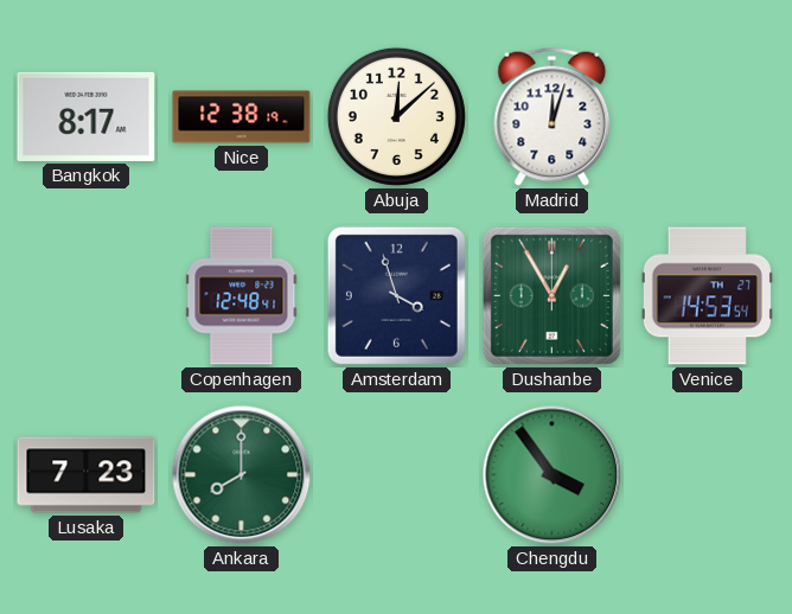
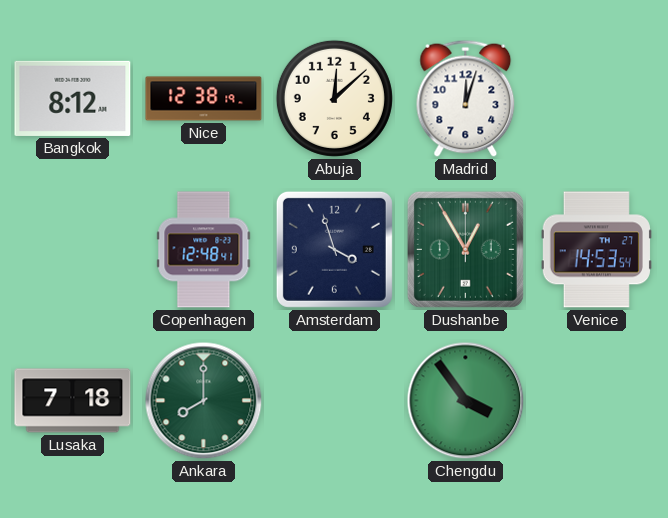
Bangkok: 8:17 -> 8:12 (73, 98)
Lusaka: 7:23 -> 7:18 (73, 401)
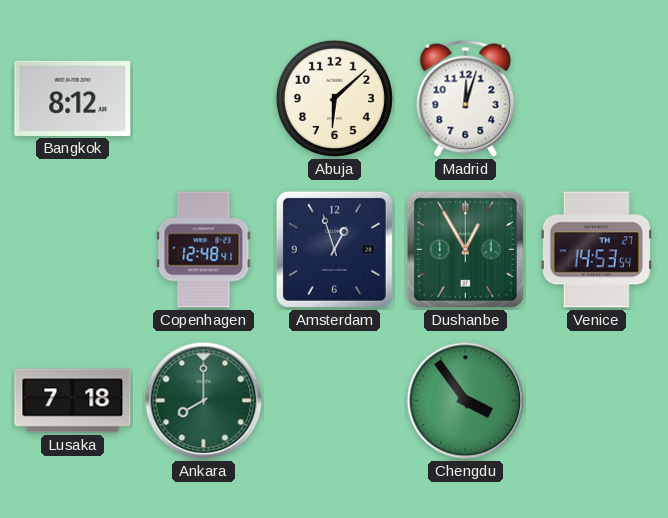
Nice: 12:38 -> none (204, 99)
Abuja: 12:08 -> 6:08 (334, 98)
Amsterdam: 3:57 -> 12:57 (334, 249)
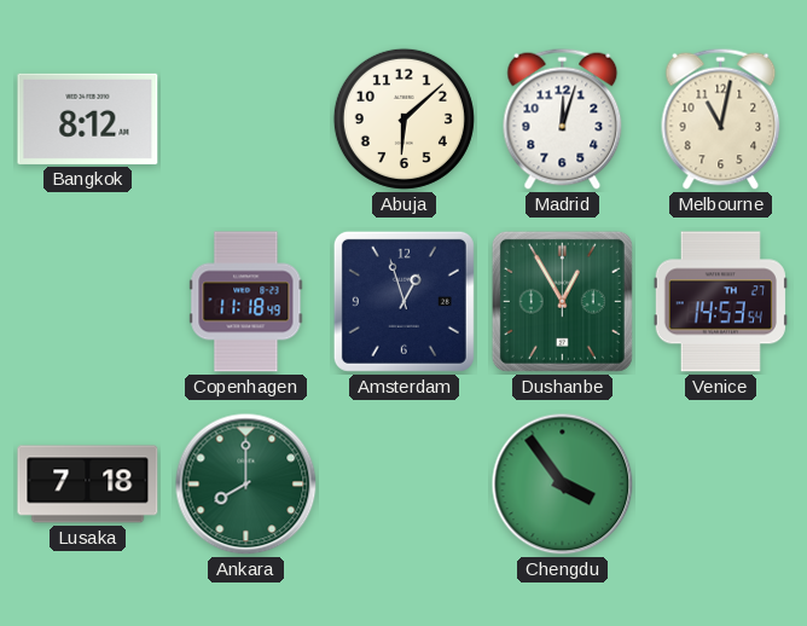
Melbourne: none -> 11:02 (721, 118)
Copenhagen: 12:48 -> 11:18 (246, 302)
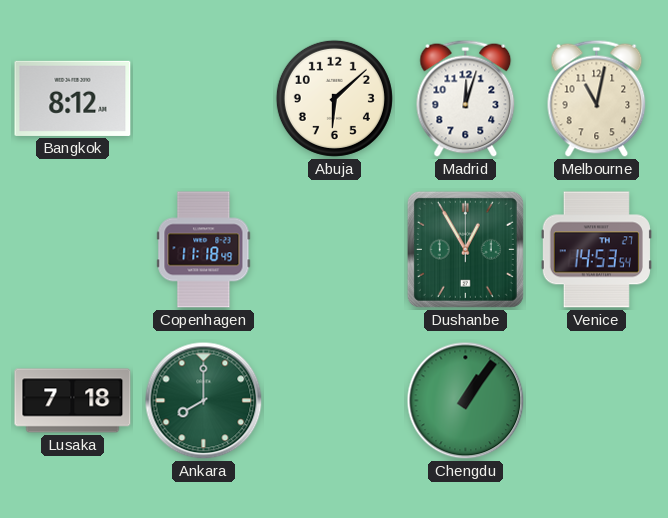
Amsterdam: 12:57 -> none (403, 301)
Chengdu: 3:54 -> 1:06 (466, 401)
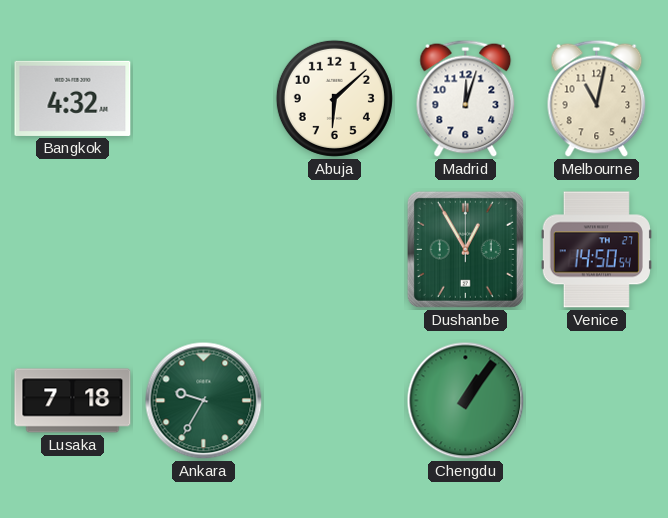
Bangkok: 8:12 -> 4:32 (73, 98)
Copenhagen: 11:18 -> none (204, 250)
Venice: 14:53 -> 14:50 (596, 250)
Ankara: 8:00 -> 9:35 (204, 401)
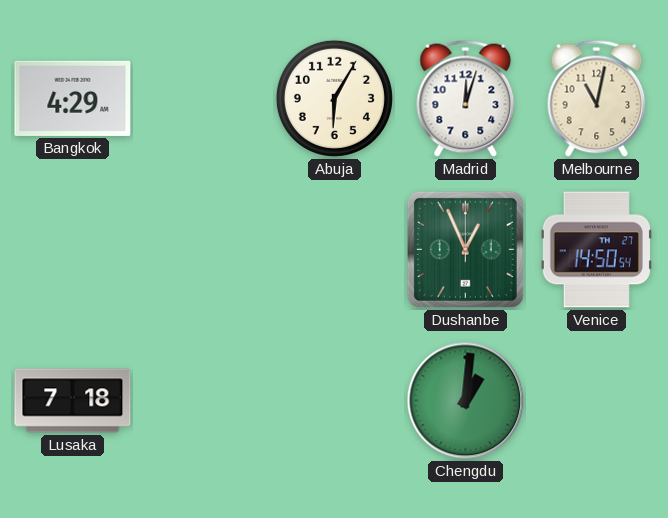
Bangkok: 4:32 -> 4:29 (73, 98)
Abuja: 6:08 -> 6:05 (334, 98)
Dushanbe: 12:55 -> 12:56 (465, 249)
Ankara: 9:35 -> none (204, 401)
Chengdu: 1:06 -> 1:01 (466, 401)
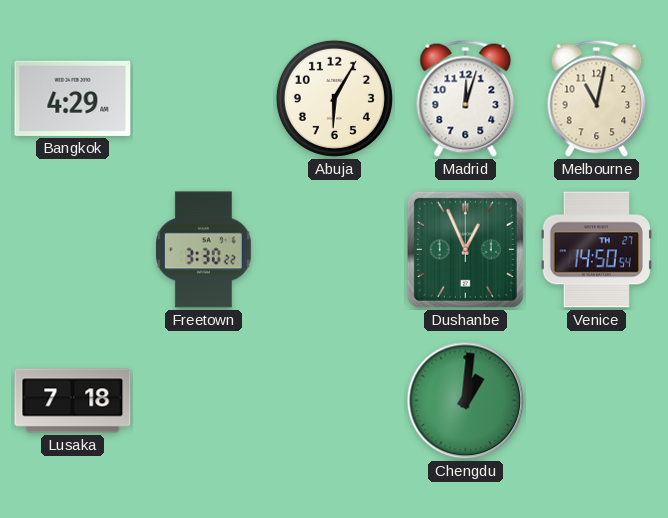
Freetown: none -> 3:30 (203, 250)
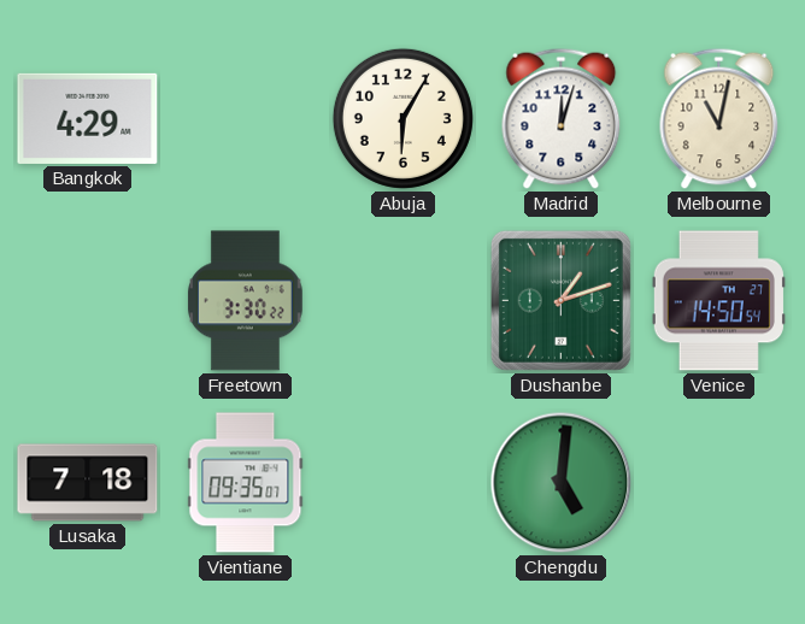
Dushanbe: 12:56 -> 1:12 (560, 300)
Vientiane: none -> 09:35 (246, 483)
Chengdu: 1:01 -> 5:01 (562, 483)
